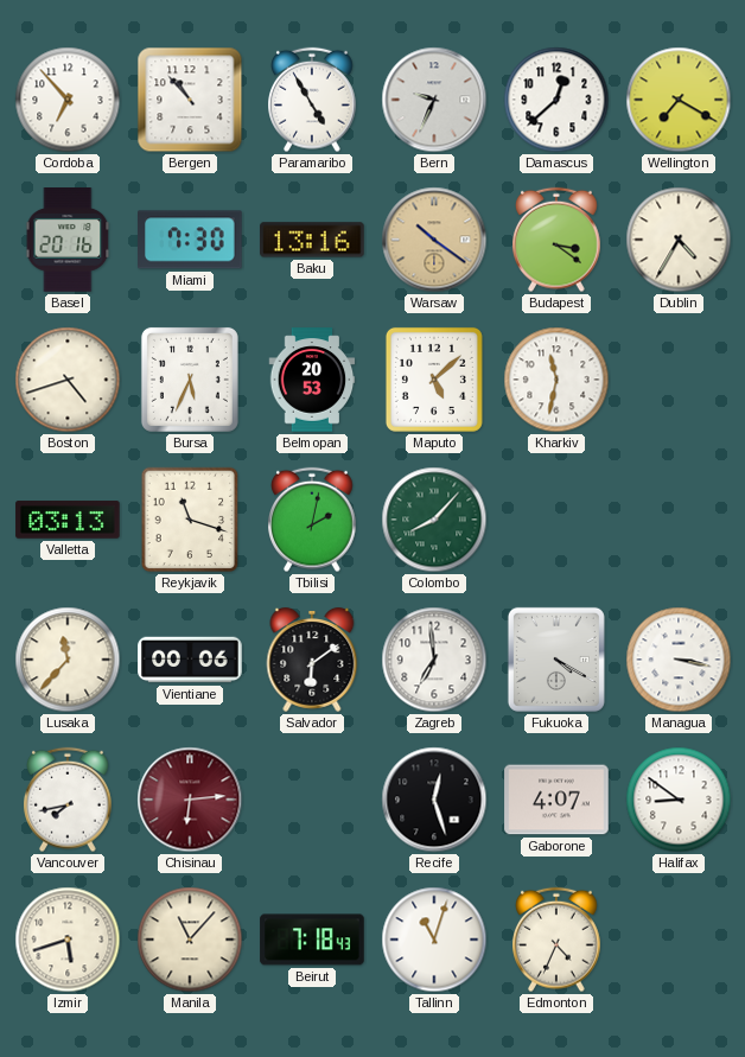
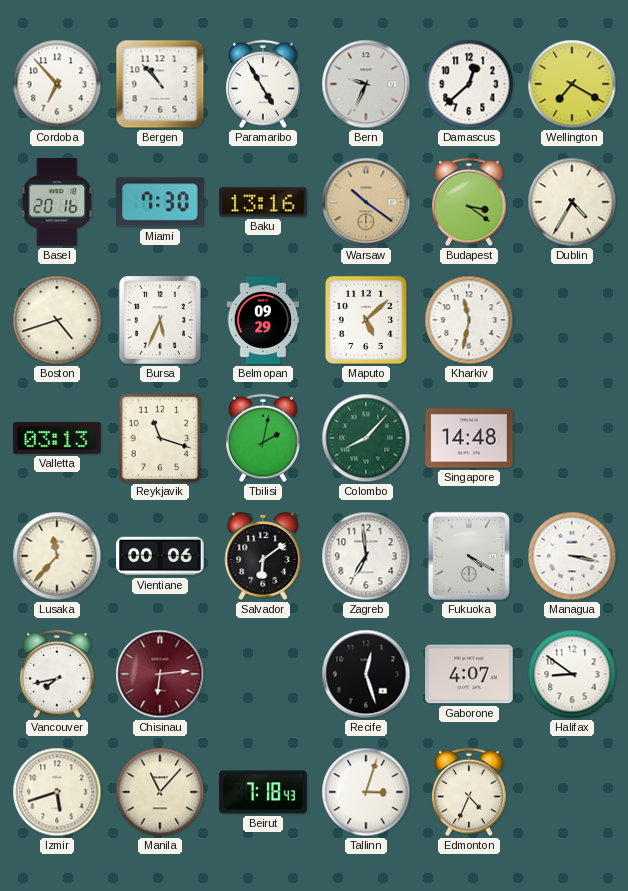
Belmopan: 20:53 -> 09:29 (263, 320)
Singapore: none -> 14:48 (469, 438)
Tallinn: 11:03 -> 3:03 (366, 792)
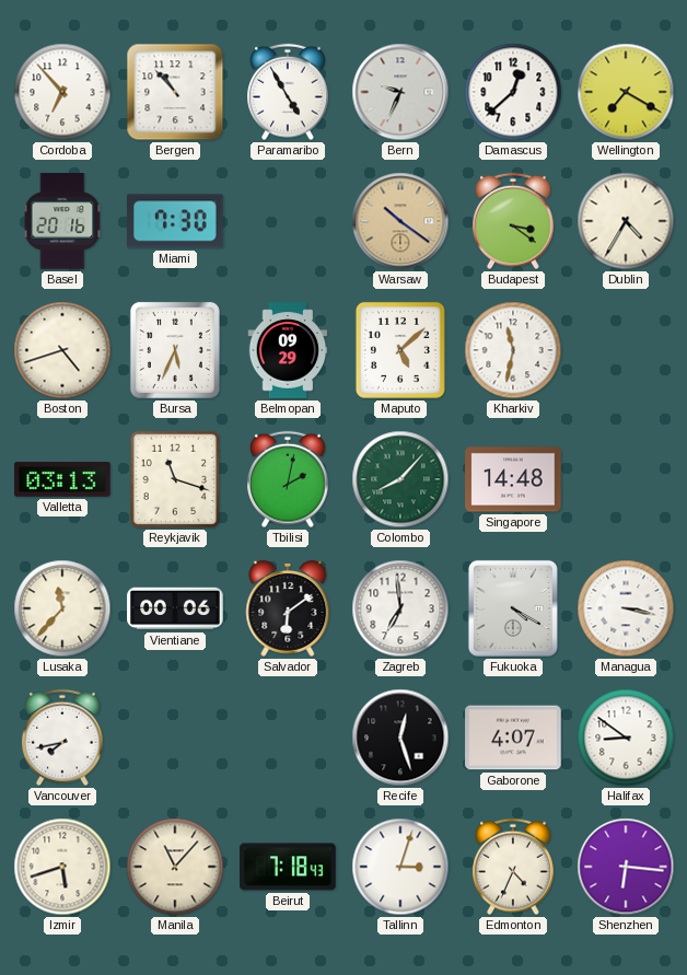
Baku: 13:16 -> none (263, 202)
Chisinau: 6:14 -> none (160, 674)
Shenzhen: none -> 6:16 (626, 867)
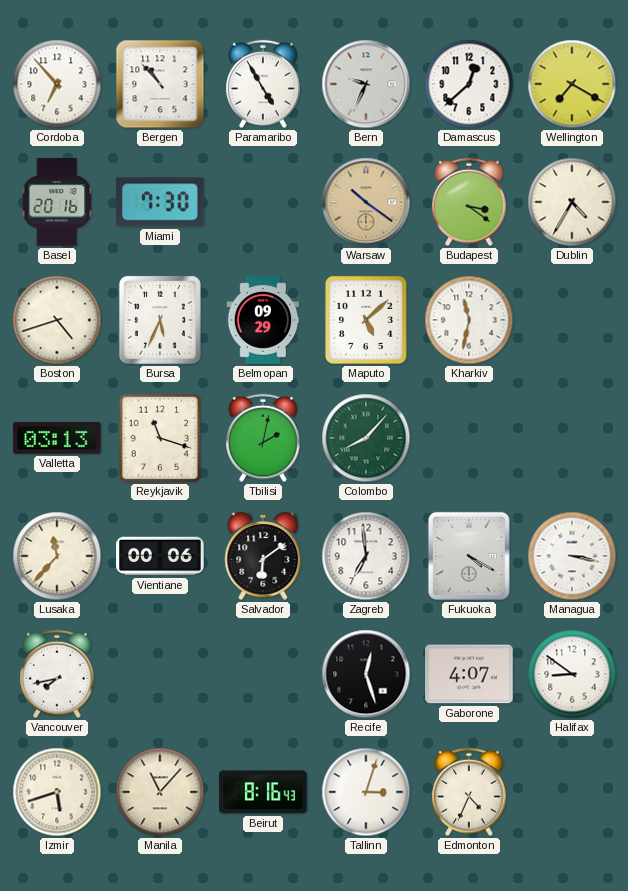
Singapore: 14:48 -> none (513, 479)
Beirut: 7:18 -> 8:16 (263, 792)
Shenzhen: 6:16 -> none (626, 867)
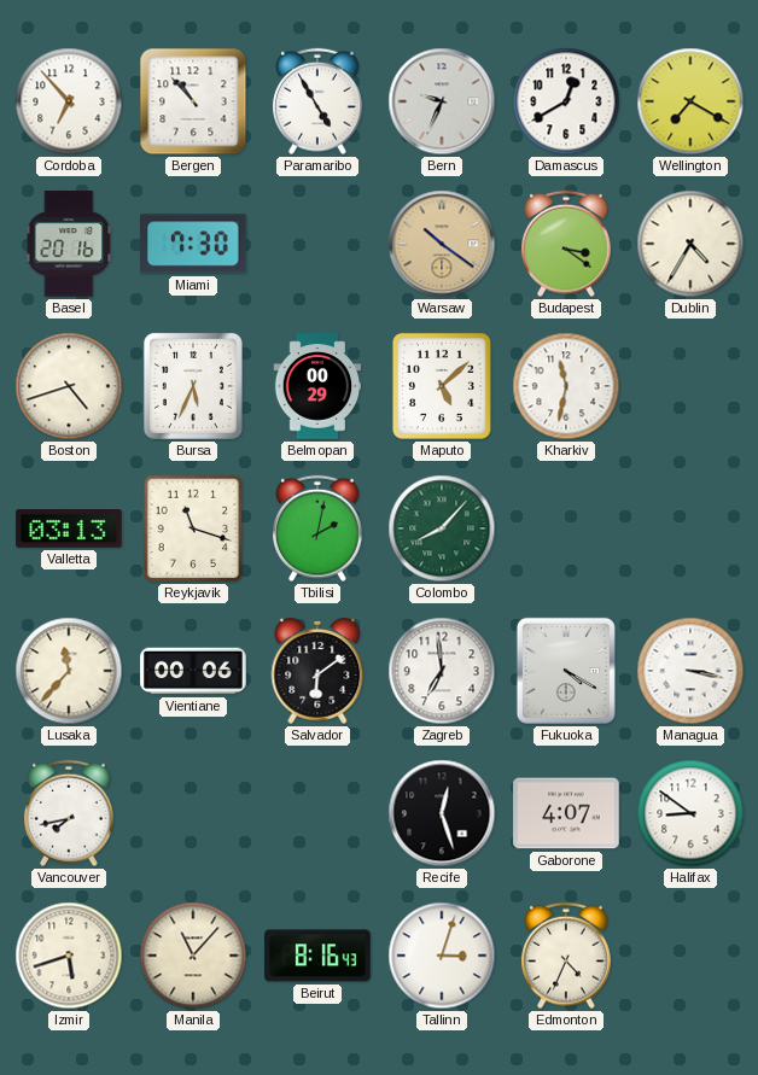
Damascus: 12:38 -> 12:40 (566, 101)
Belmopan: 09:29 -> 00:29 (317, 386)
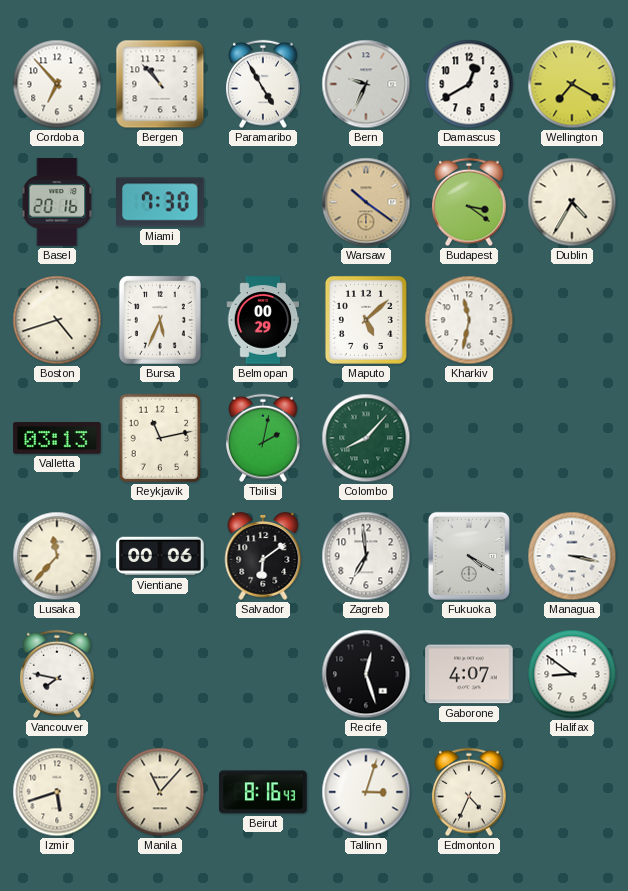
Reykjavik: 11:18 -> 11:13 (160, 438)
Vancouver: 7:43 -> 7:47 (58, 674)
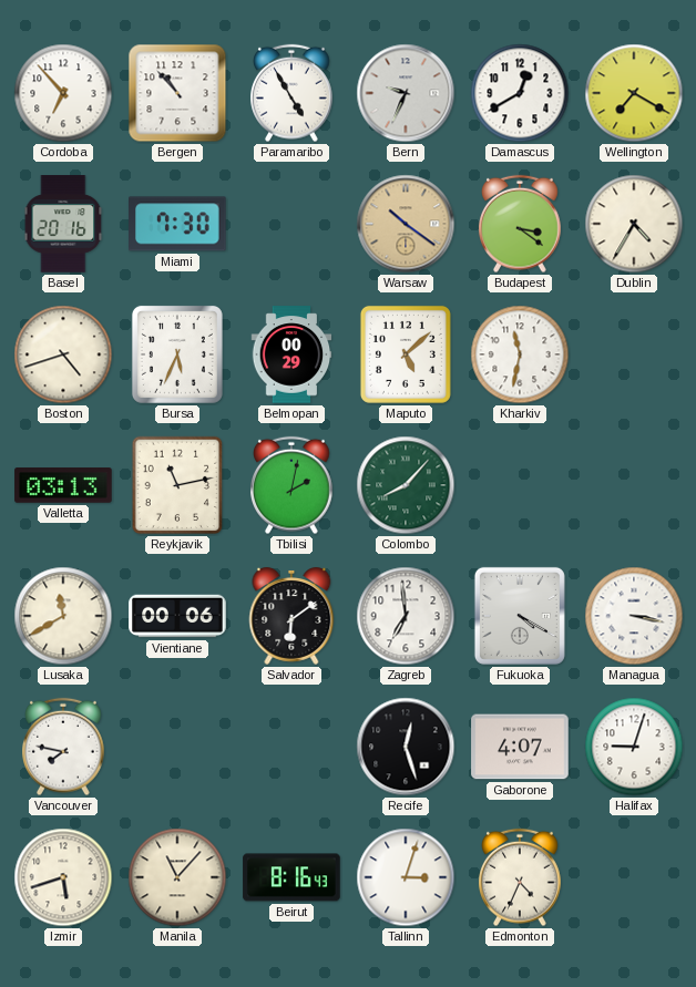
Lusaka: 11:37 -> 11:40 (63, 616)
Halifax: 8:51 -> 9:03 (634, 747)
